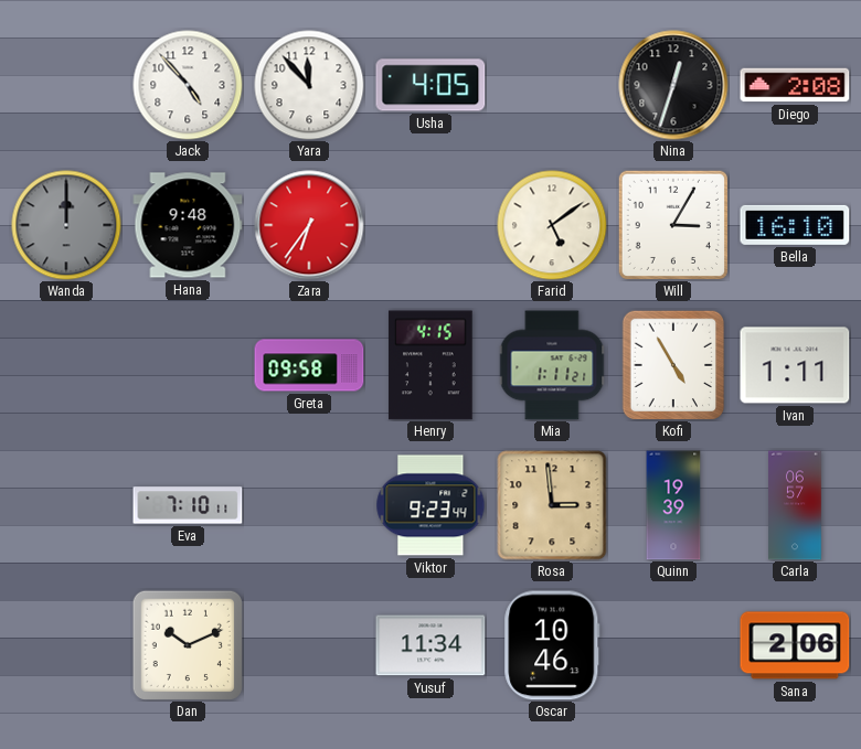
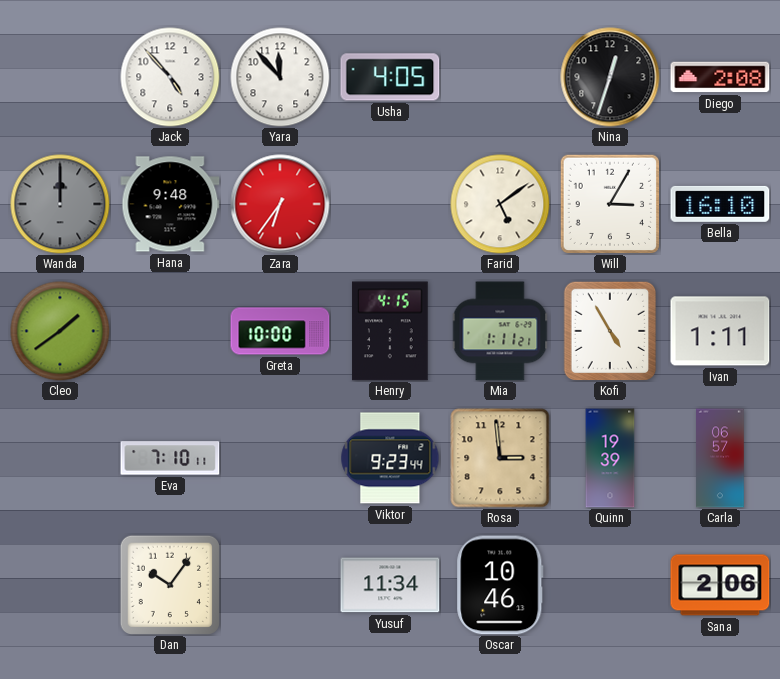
Cleo: none -> 1:39 (60, 331)
Greta: 09:58 -> 10:00 (280, 331)
Dan: 10:11 -> 10:06 (170, 585)
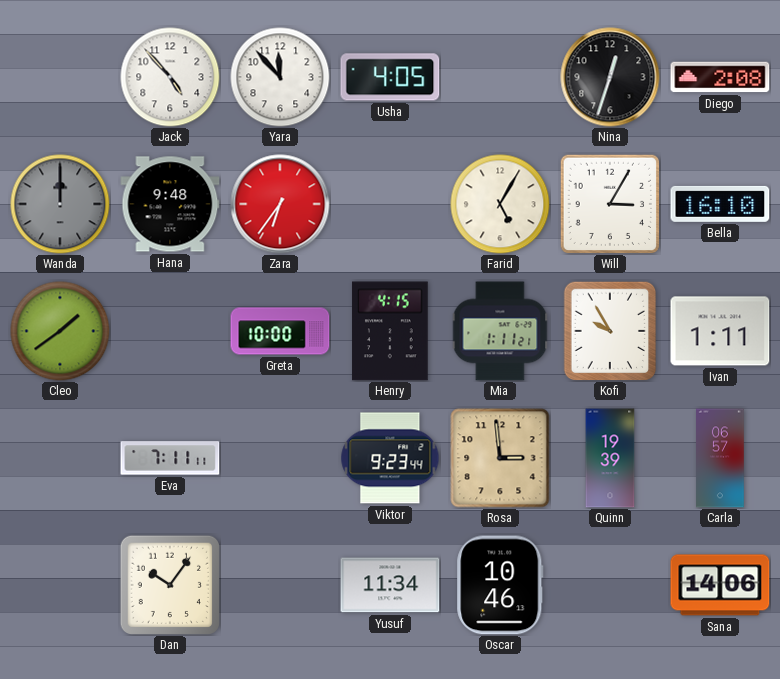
Farid: 5:09 -> 5:05 (500, 204)
Kofi: 4:55 -> 9:55 (610, 331)
Eva: 7:10 -> 7:11 (170, 458)
Sana: 2:06 -> 14:06 (720, 585)
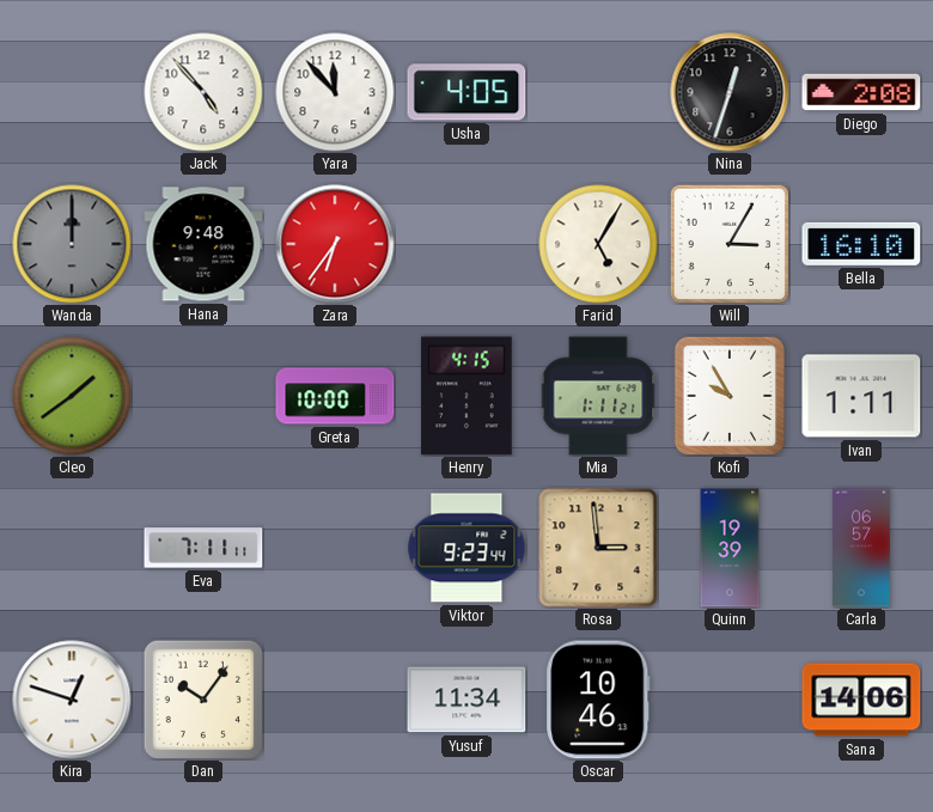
Kira: none -> 12:48 (72, 700)
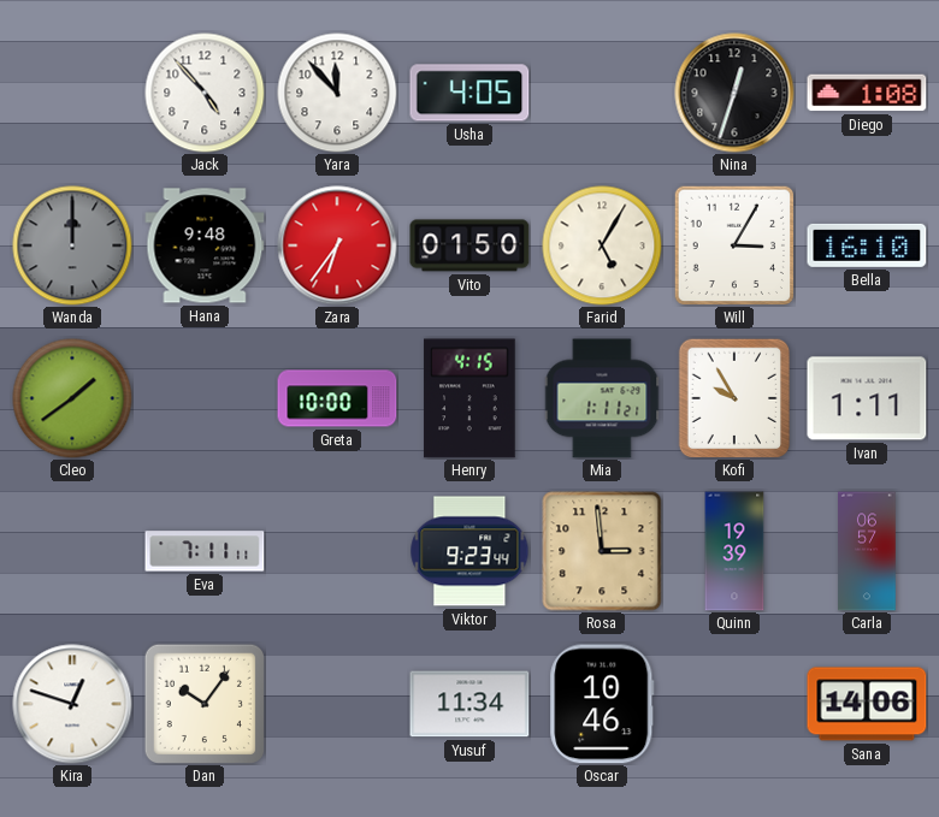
Diego: 2:08 -> 1:08 (867, 93)
Vito: none -> 01:50 (469, 245)
